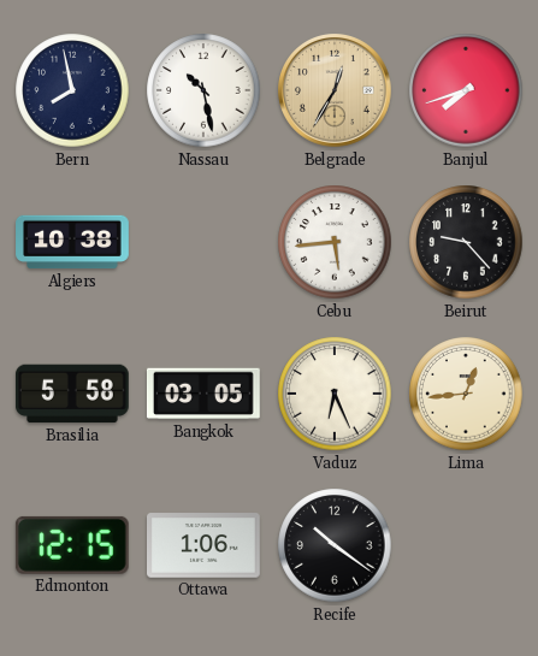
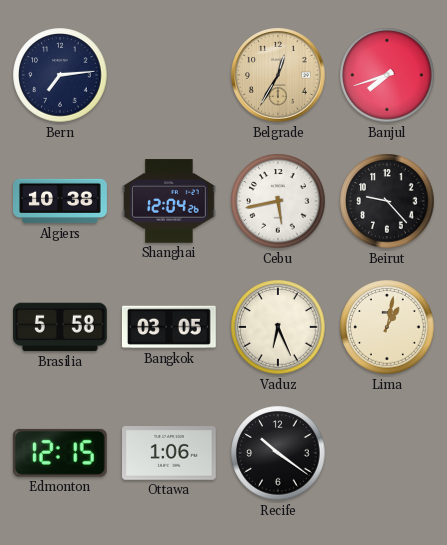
Bern: 7:58 -> 7:14 (60, 75)
Nassau: 10:28 -> none (203, 90)
Shanghai: none -> 12:04 (170, 201)
Cebu: 5:44 -> 5:43 (278, 201)
Lima: 12:44 -> 1:02 (387, 327)
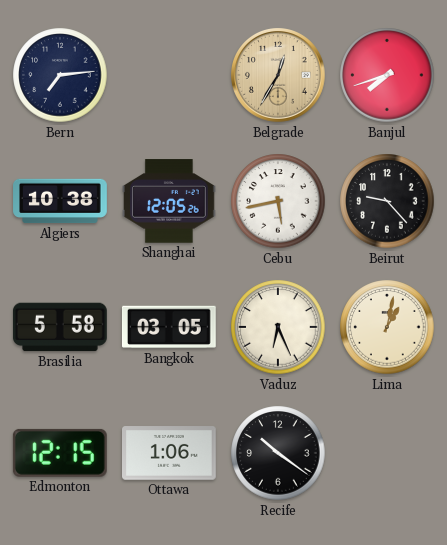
Shanghai: 12:04 -> 12:05 (170, 201)
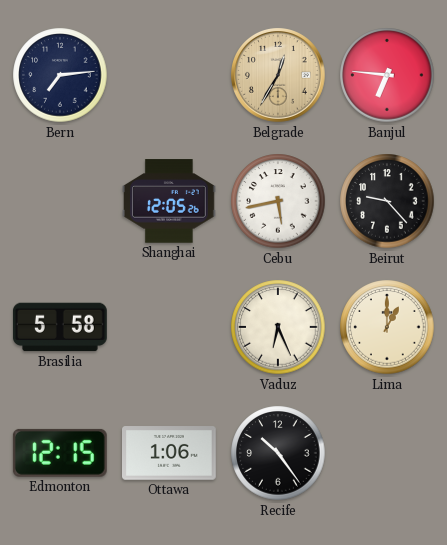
Banjul: 7:42 -> 6:46 (387, 75)
Algiers: 10:38 -> none (60, 201)
Bangkok: 03:05 -> none (169, 327)
Lima: 1:02 -> 1:00 (387, 327)
Recife: 10:21 -> 10:24 (278, 453)
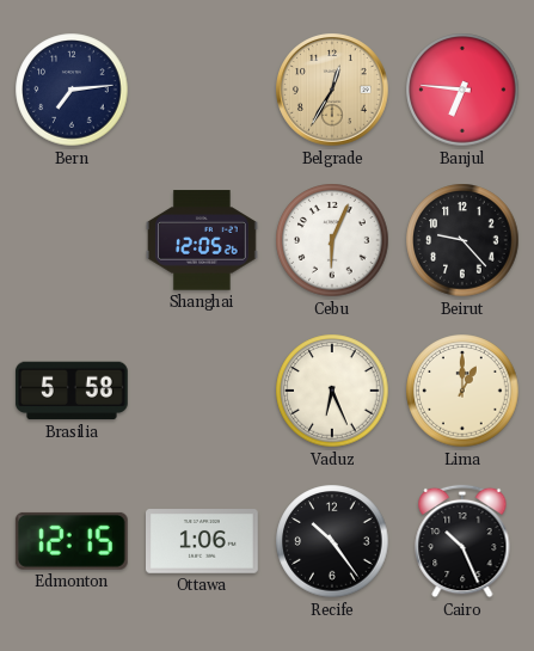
Cebu: 5:43 -> 6:04 (332, 240)
Cairo: none -> 10:26 (462, 541)
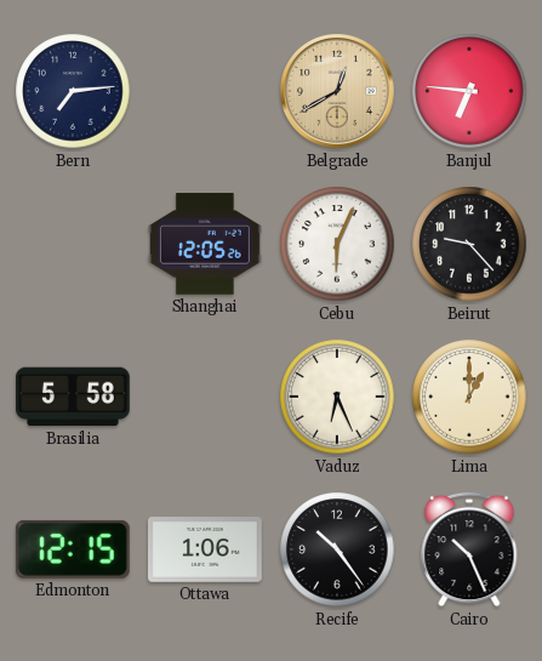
Belgrade: 12:35 -> 12:40 (338, 92)
